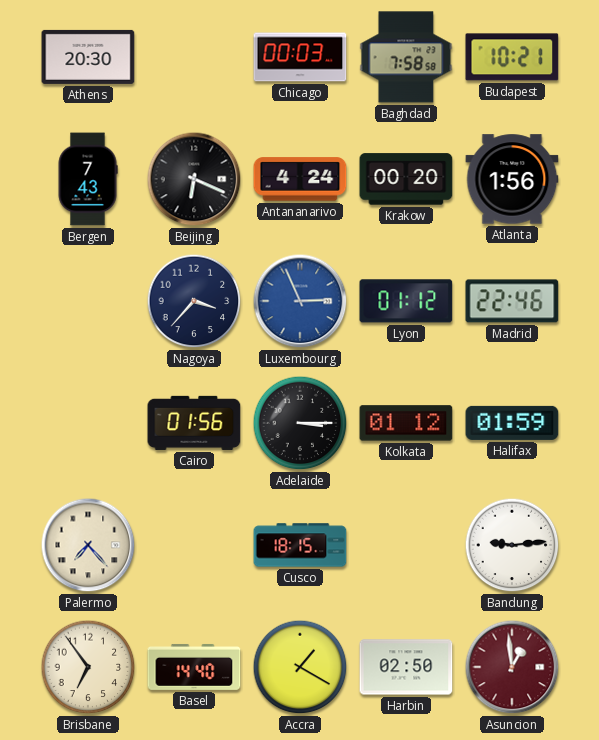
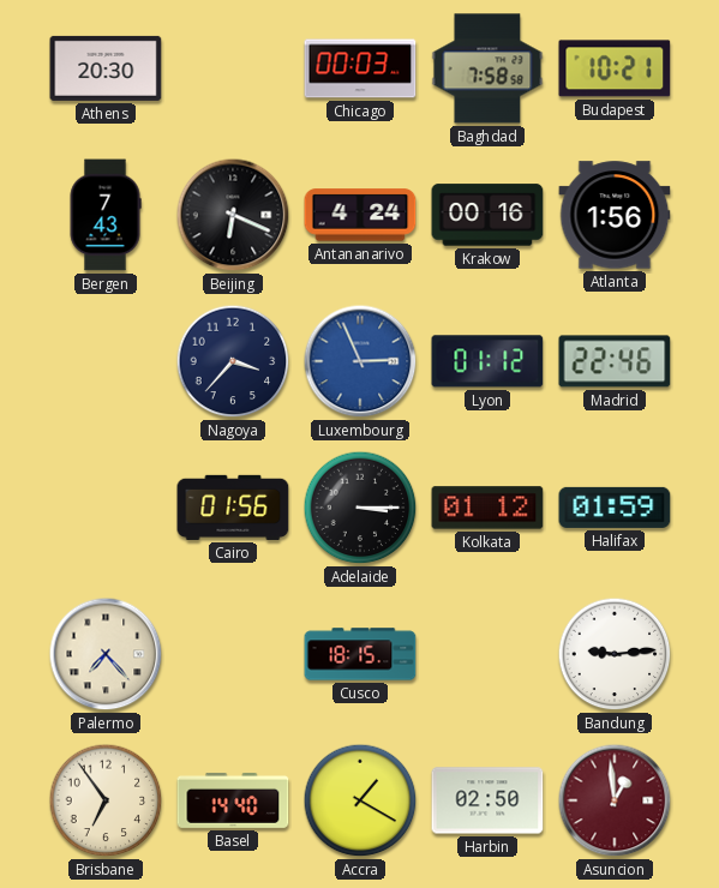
Krakow: 00:20 -> 00:16 (487, 215)
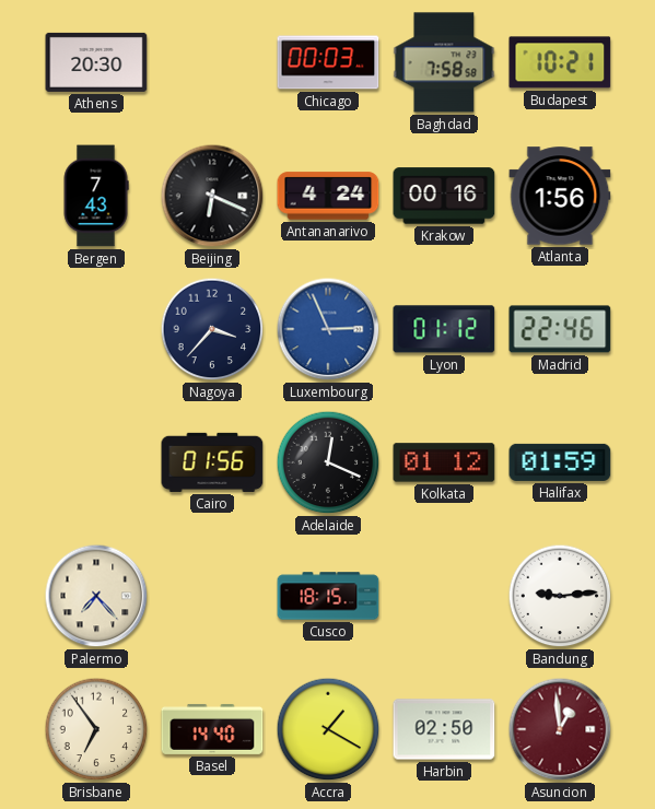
Adelaide: 3:15 -> 12:19 (328, 462)
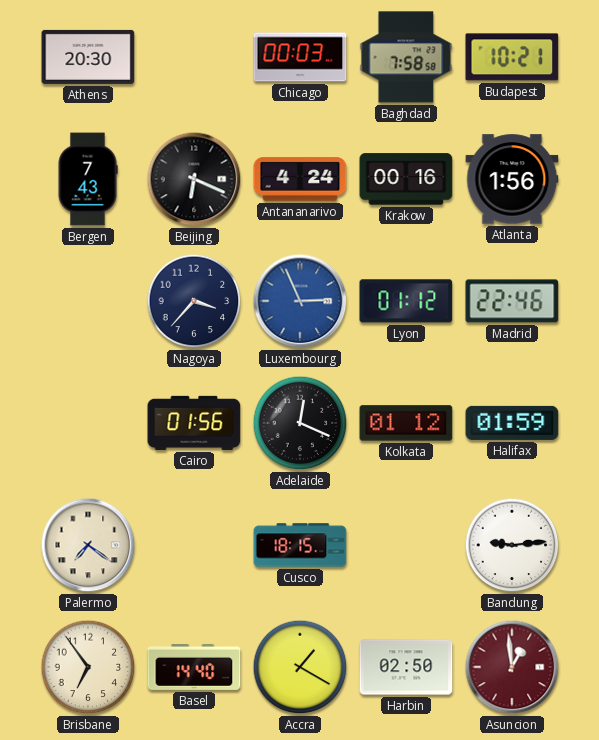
Palermo: 7:23 -> 7:21 (88, 545)
